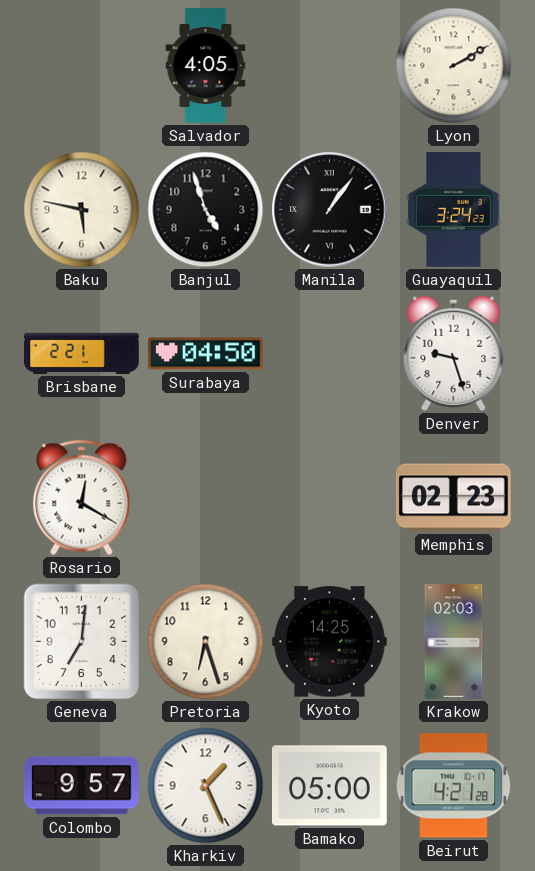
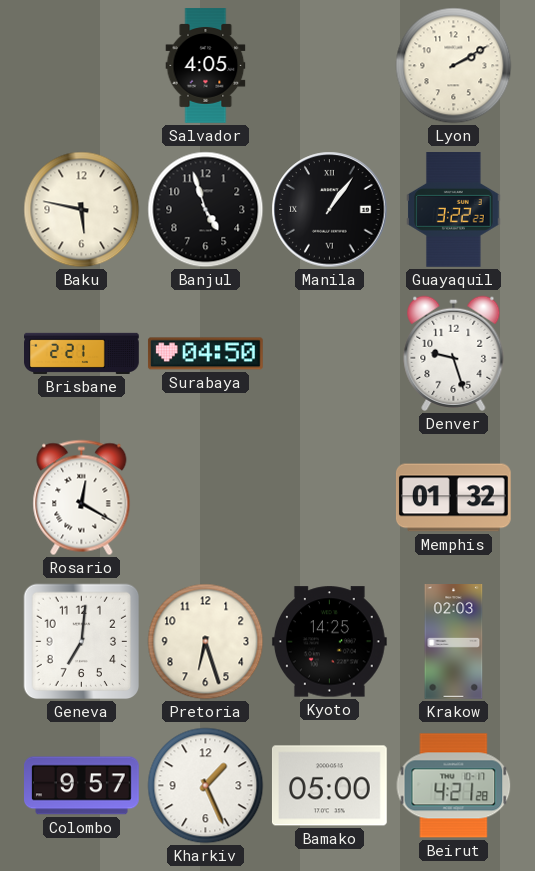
Guayaquil: 3:24 -> 3:22 (454, 210)
Memphis: 02:23 -> 01:32 (453, 498)
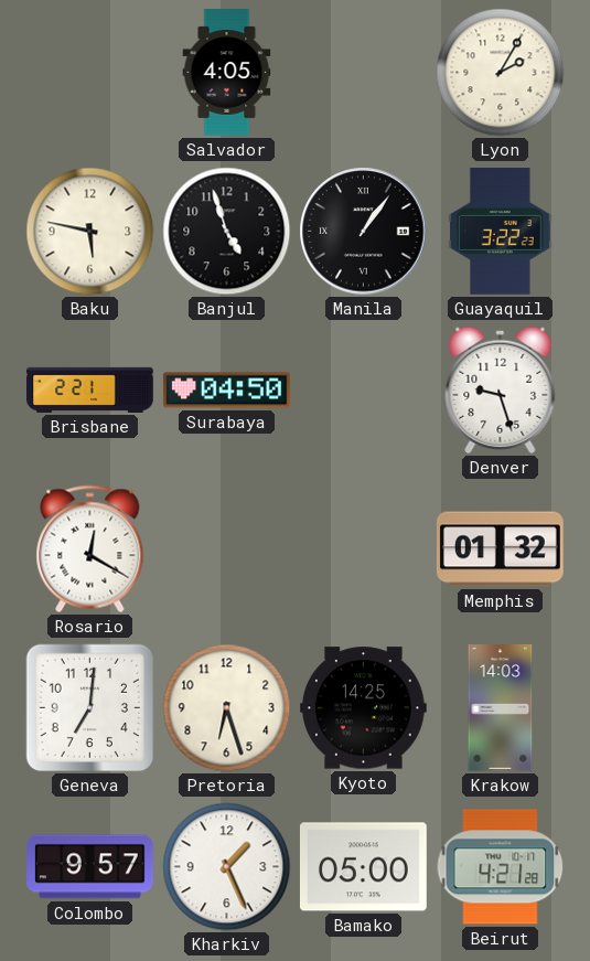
Lyon: 2:10 -> 2:05 (501, 73)
Krakow: 02:03 -> 14:03 (501, 708)
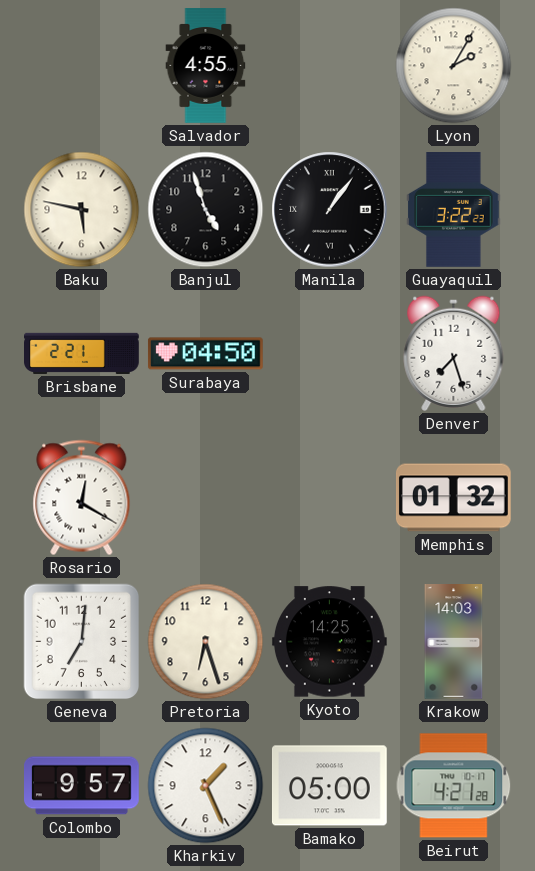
Salvador: 4:05 -> 4:55 (206, 66)
Denver: 9:27 -> 7:27 (454, 353)
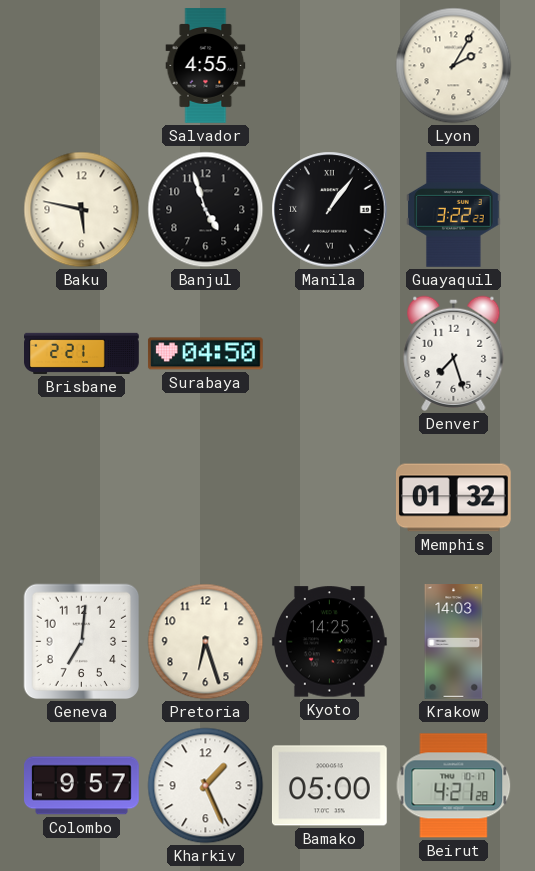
Rosario: 12:20 -> none (82, 498)
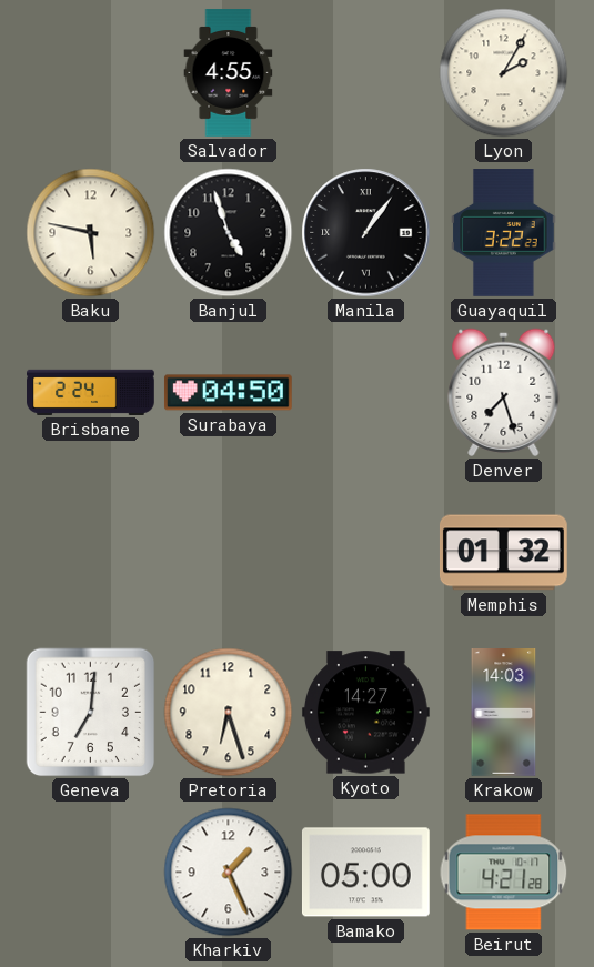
Brisbane: 2:21 -> 2:24 (91, 392)
Kyoto: 14:25 -> 14:27 (365, 713)
Colombo: 9:57 -> none (82, 786)
